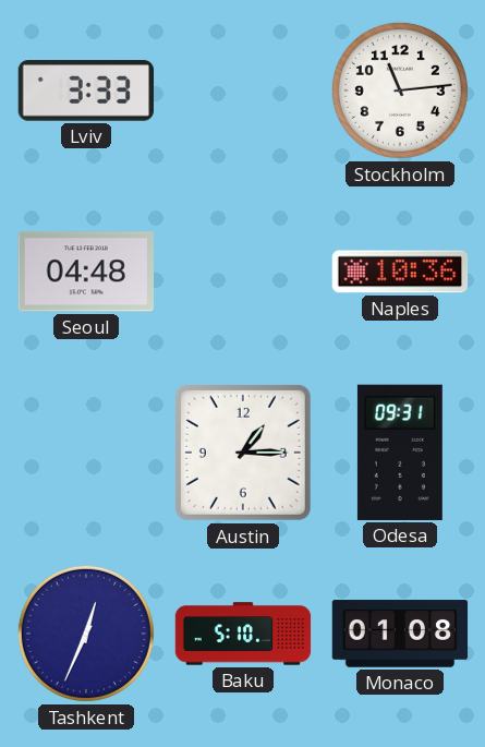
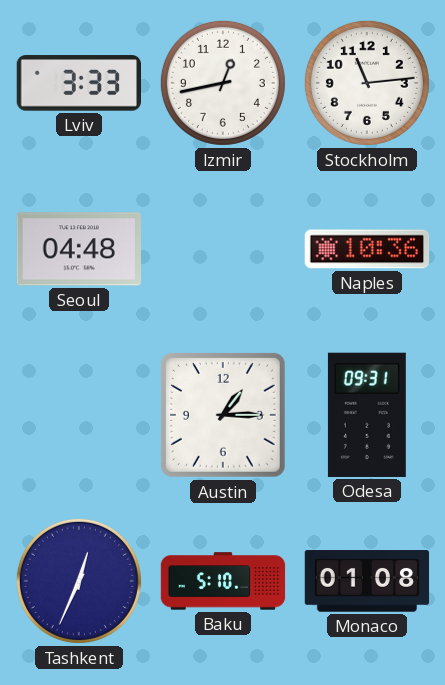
Izmir: none -> 12:43 (223, 83)
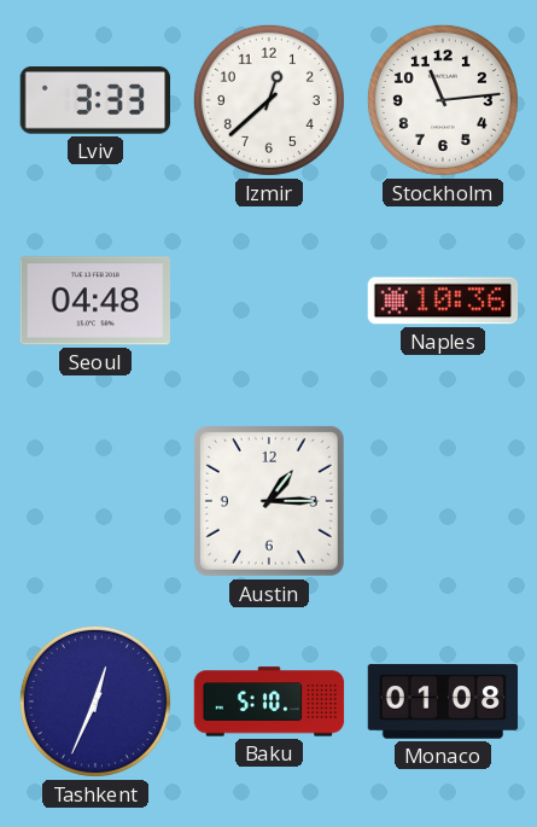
Izmir: 12:43 -> 12:38 (269, 100)
Odesa: 09:31 -> none (367, 415)
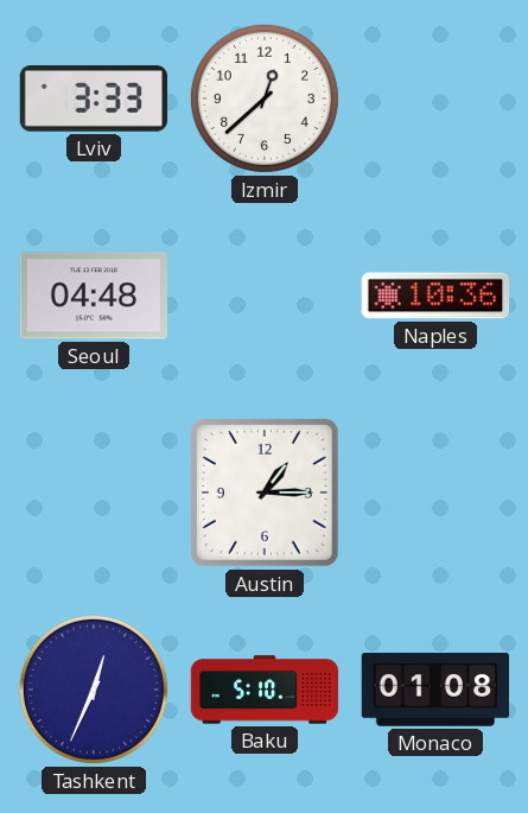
Stockholm: 11:14 -> none (443, 100)
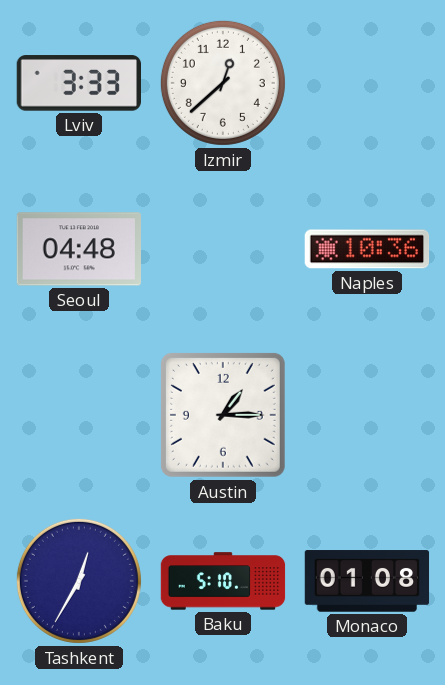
Tashkent: 12:34 -> 12:35 (79, 581)
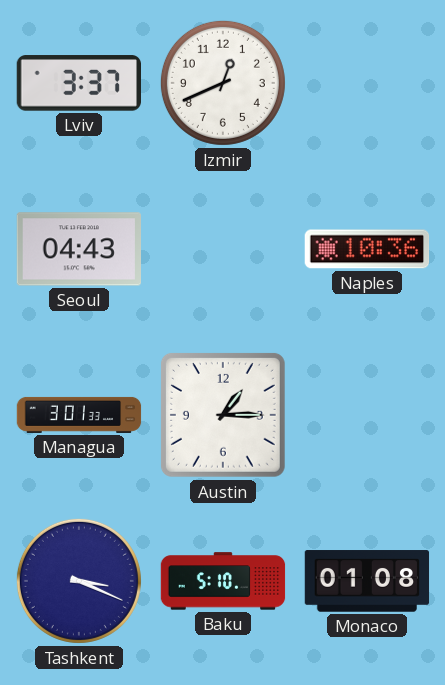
Lviv: 3:33 -> 3:37 (78, 83)
Izmir: 12:38 -> 12:41 (223, 83)
Seoul: 04:48 -> 04:43 (78, 249)
Managua: none -> 3:01 (79, 415)
Tashkent: 12:35 -> 3:19 (79, 581)
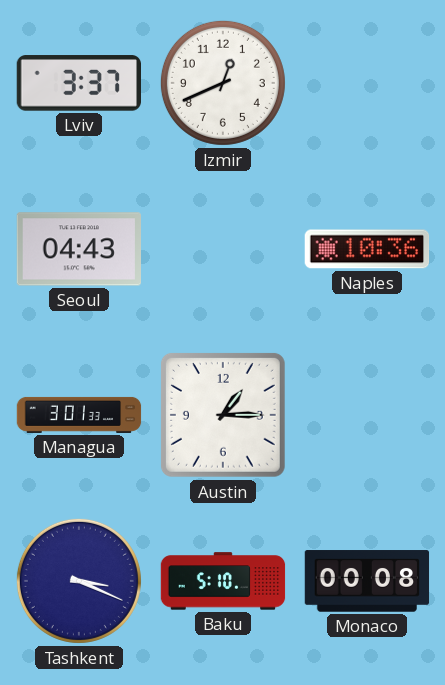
Monaco: 01:08 -> 00:08 (367, 581)
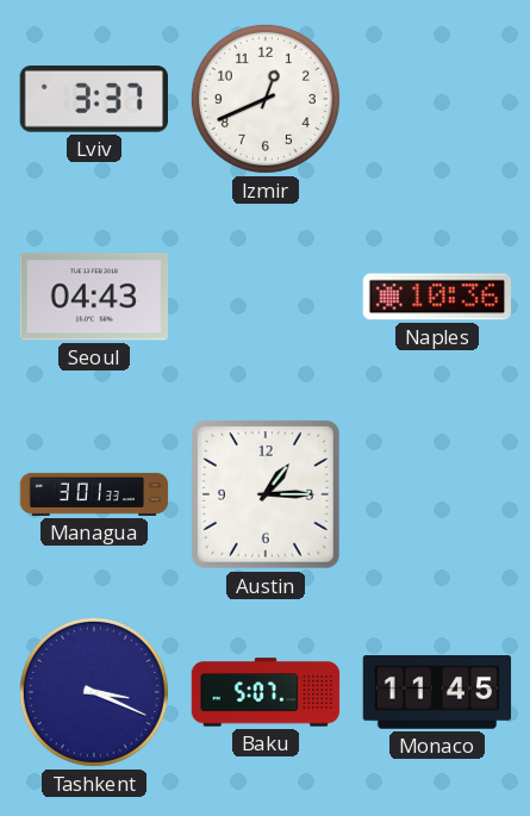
Baku: 5:10 -> 5:07 (266, 692)
Monaco: 00:08 -> 11:45 (437, 692)
